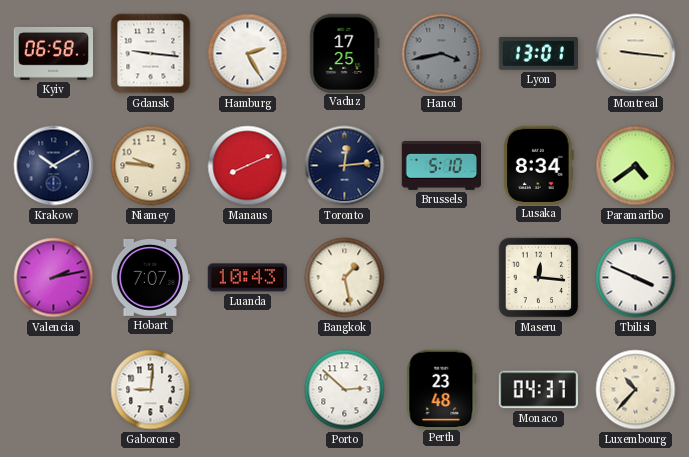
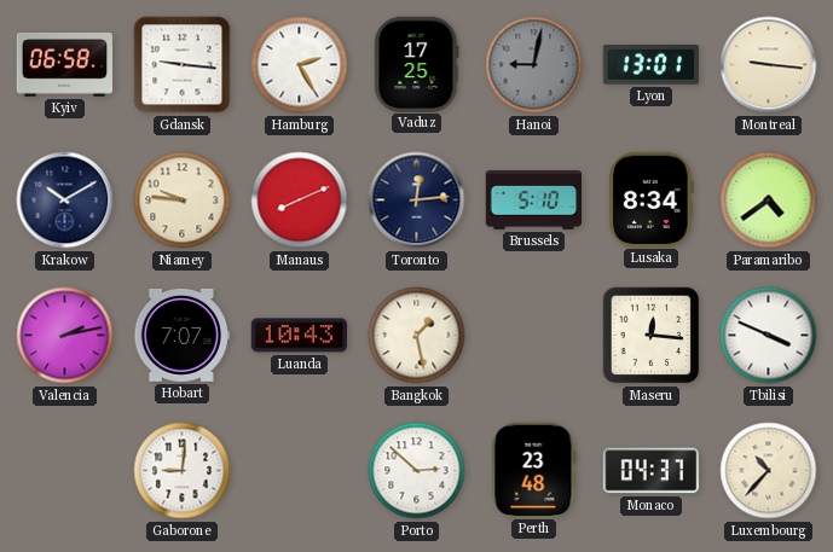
Hanoi: 3:43 -> 9:02 (534, 65)
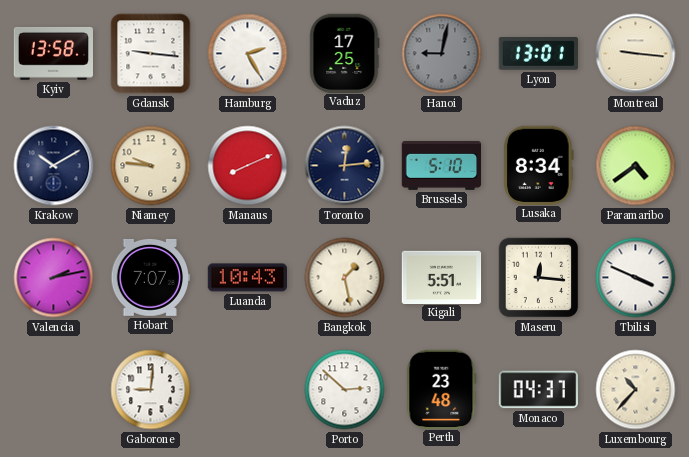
Kyiv: 06:58 -> 13:58 (53, 54)
Kigali: none -> 5:51 (442, 277)
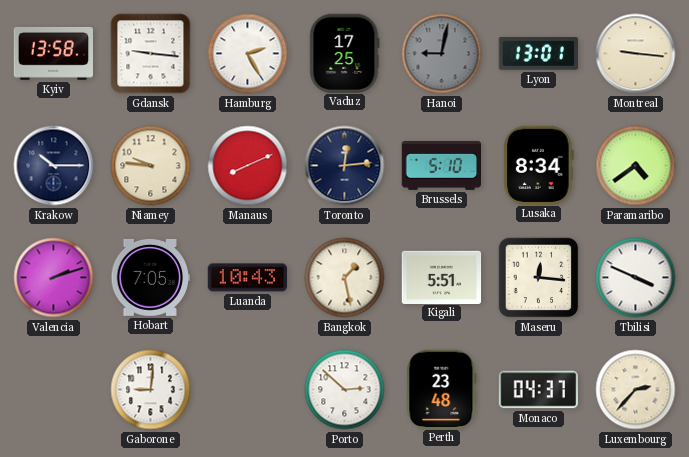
Krakow: 10:10 -> 10:15 (54, 166)
Valencia: 2:13 -> 2:12 (54, 278)
Hobart: 7:07 -> 7:05 (150, 277)
Luxembourg: 10:37 -> 2:37 (636, 390)
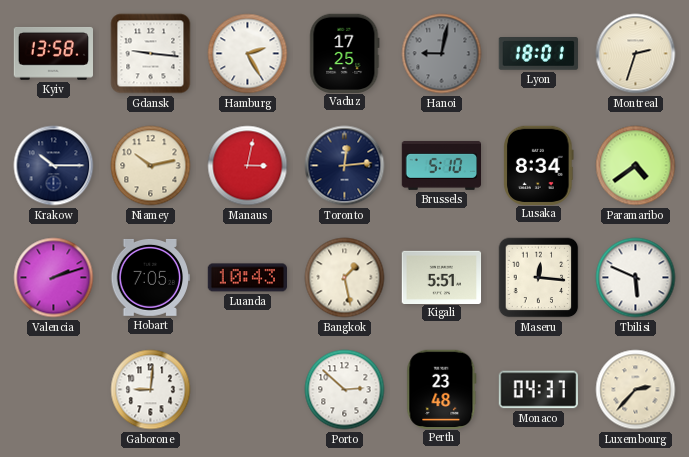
Lyon: 13:01 -> 18:01 (538, 54)
Montreal: 9:16 -> 2:33 (636, 54)
Niamey: 9:46 -> 10:13 (151, 166)
Manaus: 8:11 -> 3:02 (248, 166)
Tbilisi: 3:49 -> 5:49 (636, 278)
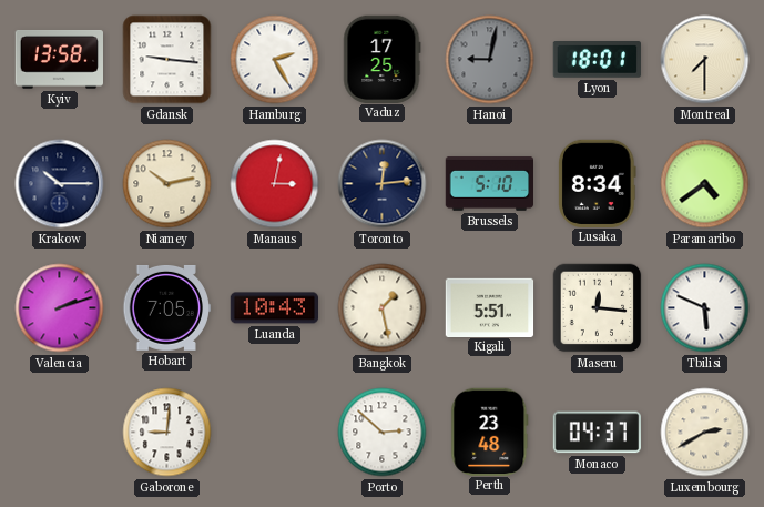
Montreal: 2:33 -> 7:30 (705, 60)
Luxembourg: 2:37 -> 2:40 (705, 433)
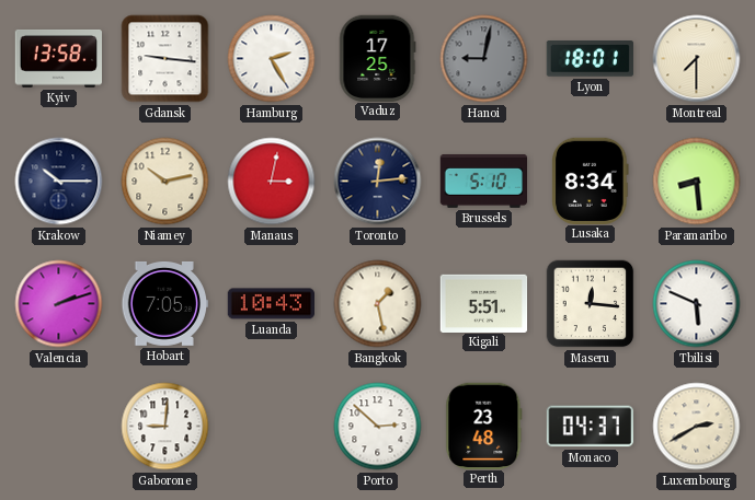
Paramaribo: 4:39 -> 8:29 (697, 182)
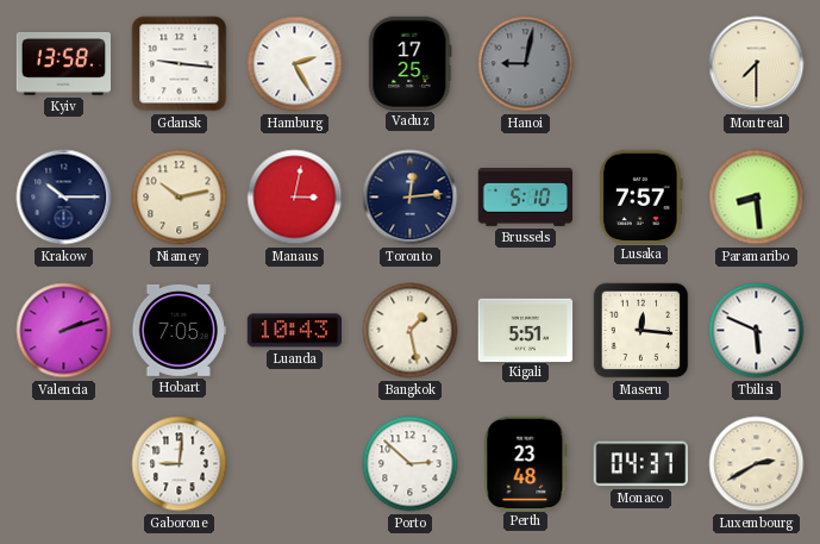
Lyon: 18:01 -> none (590, 59)
Lusaka: 8:34 -> 7:57 (641, 196)
